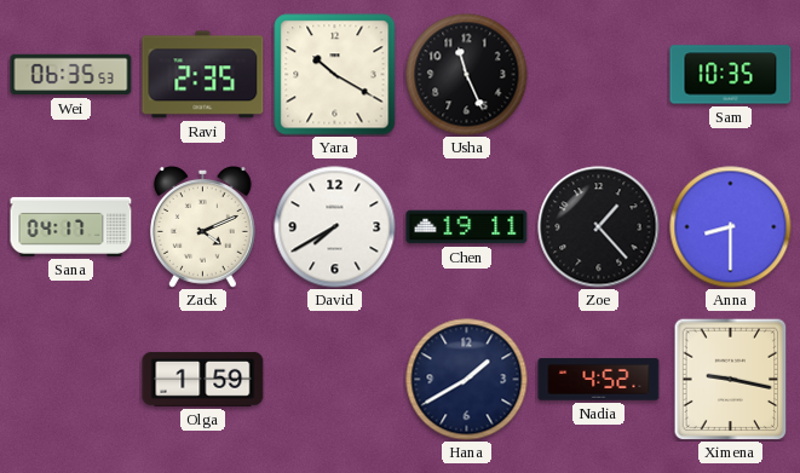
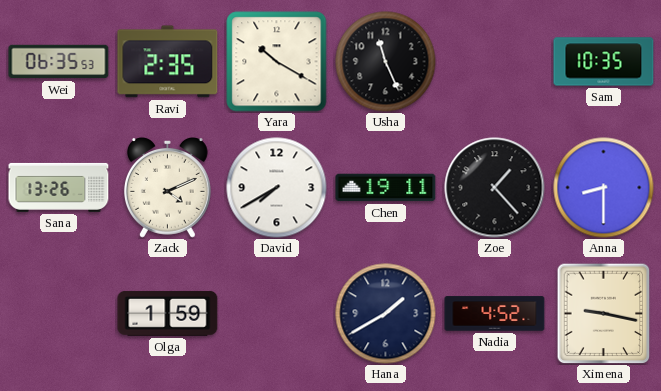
Sana: 04:17 -> 13:26 (59, 187)
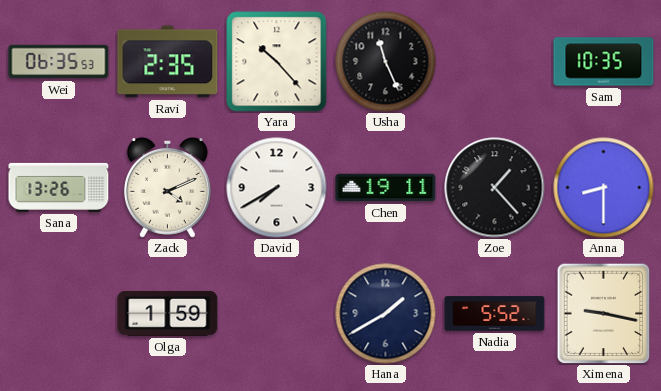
Yara: 10:20 -> 10:23 (277, 62)
Nadia: 4:52 -> 5:52 (495, 314)
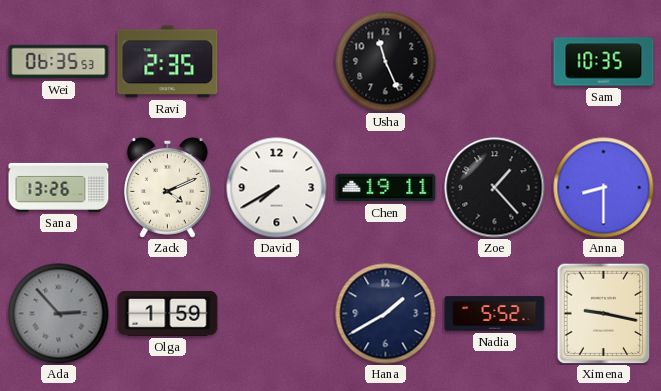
Yara: 10:23 -> none (277, 62)
Ada: none -> 2:53 (59, 314)
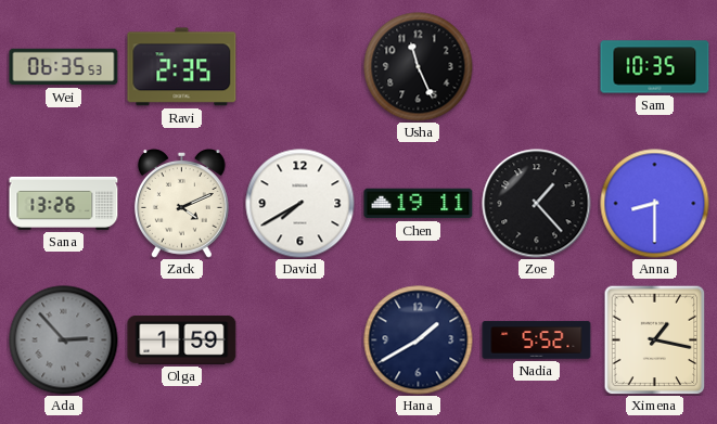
Ximena: 9:17 -> 1:17 (655, 339)
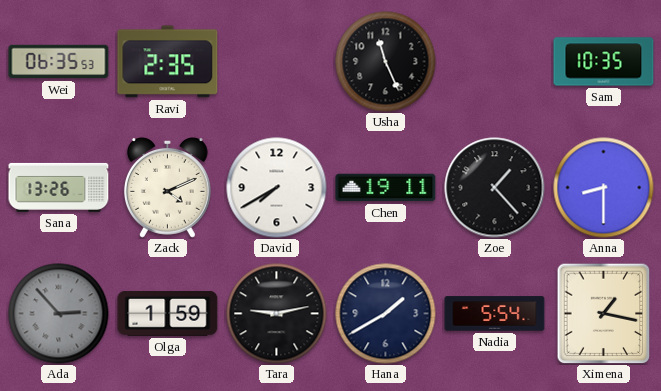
Tara: none -> 9:13 (277, 314)
Nadia: 5:52 -> 5:54 (495, 314)
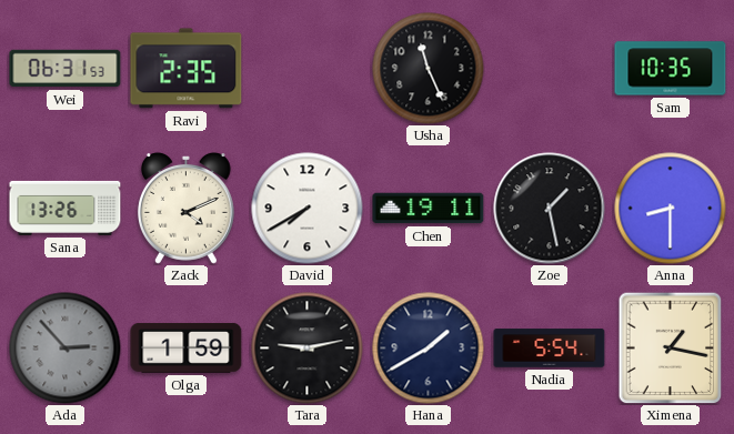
Wei: 06:35 -> 06:31 (66, 69)
Zoe: 1:23 -> 1:28 (550, 209)
